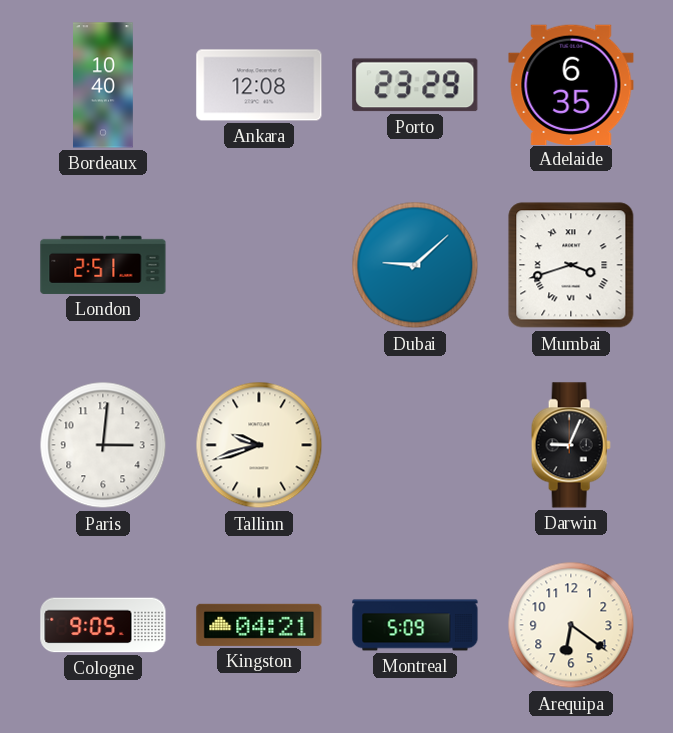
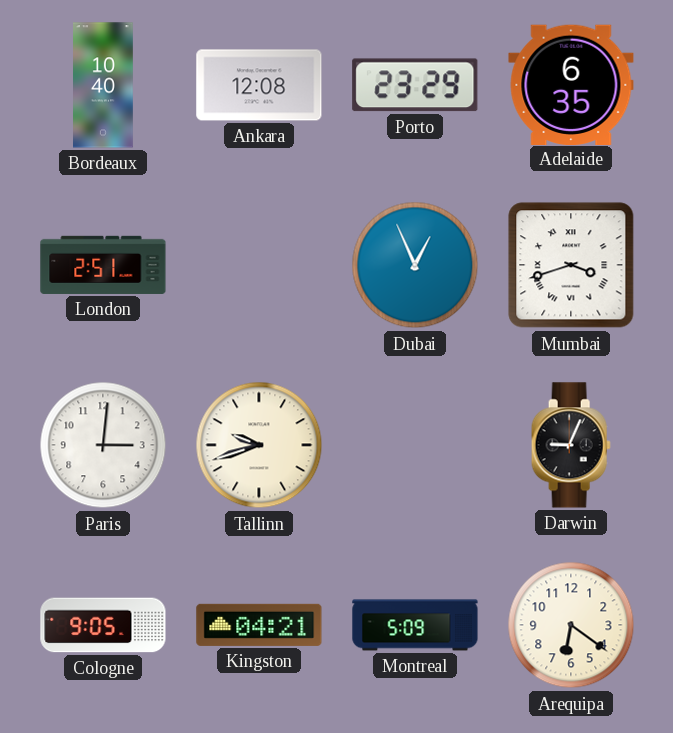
Dubai: 9:08 -> 12:56 (415, 265)
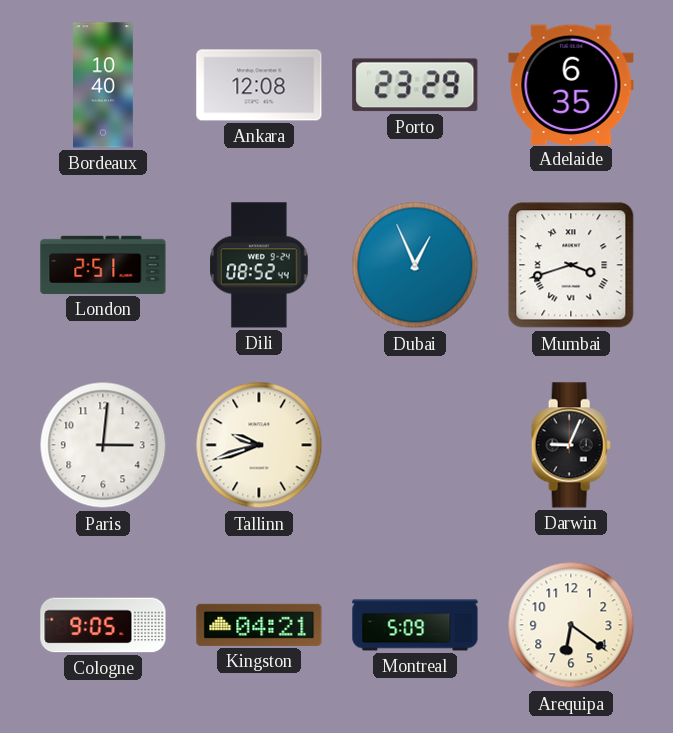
Dili: none -> 08:52 (259, 265)
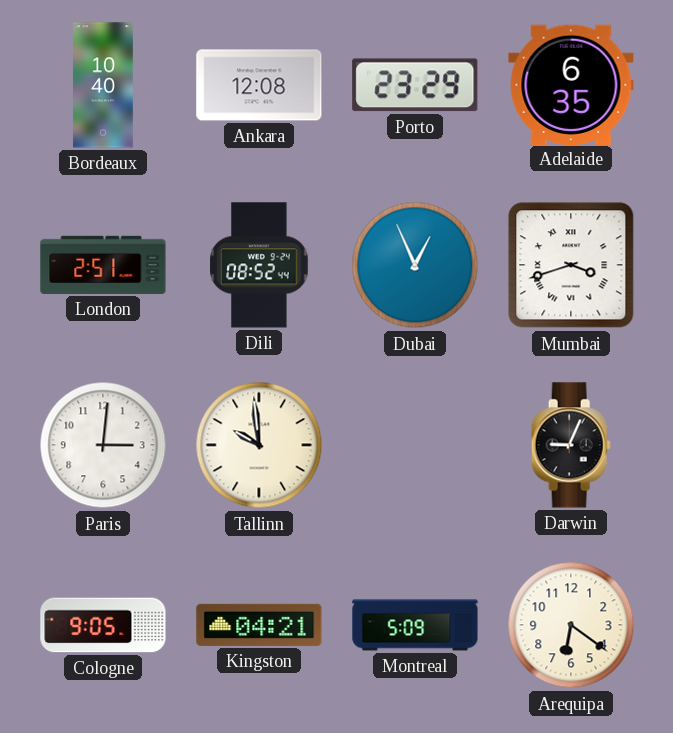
Tallinn: 9:42 -> 9:59 (259, 445)
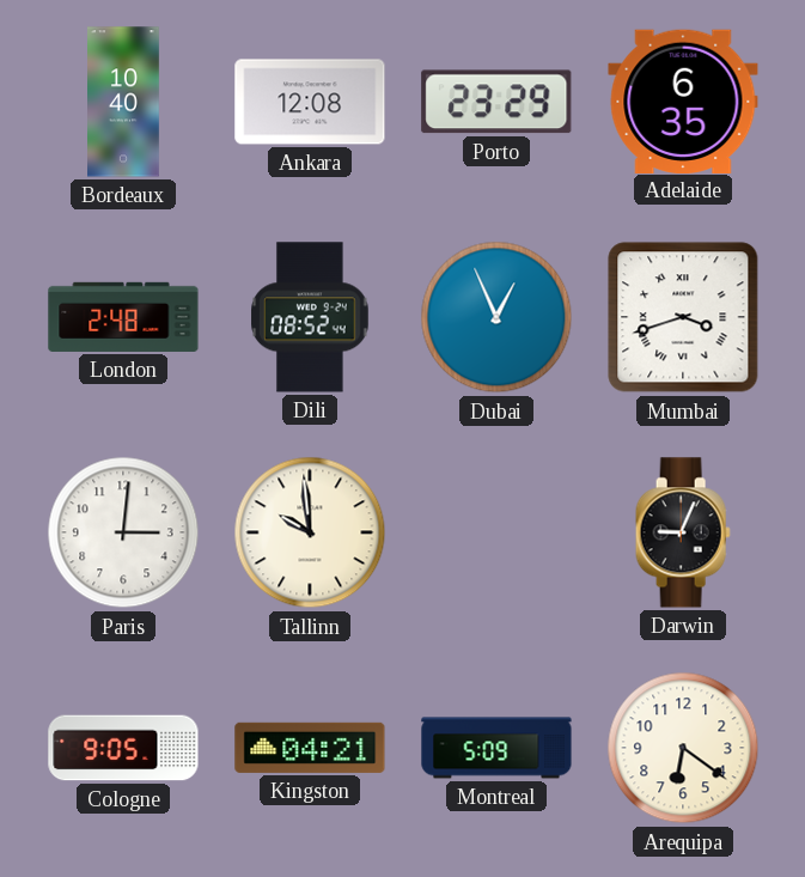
London: 2:51 -> 2:48 (123, 317)
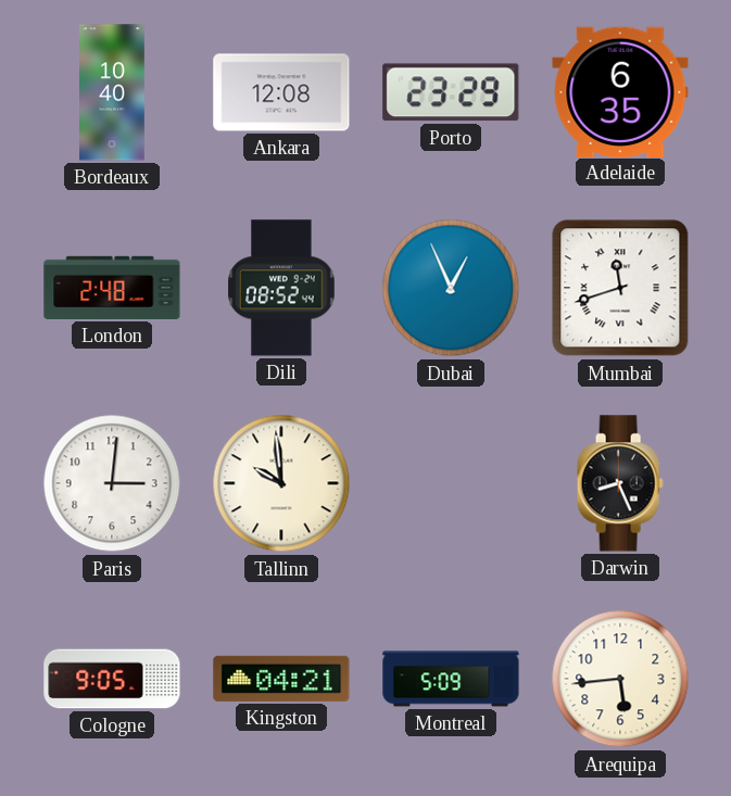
Mumbai: 3:42 -> 11:42 (620, 288)
Darwin: 9:04 -> 8:26 (620, 483)
Arequipa: 6:21 -> 5:44 (620, 679)
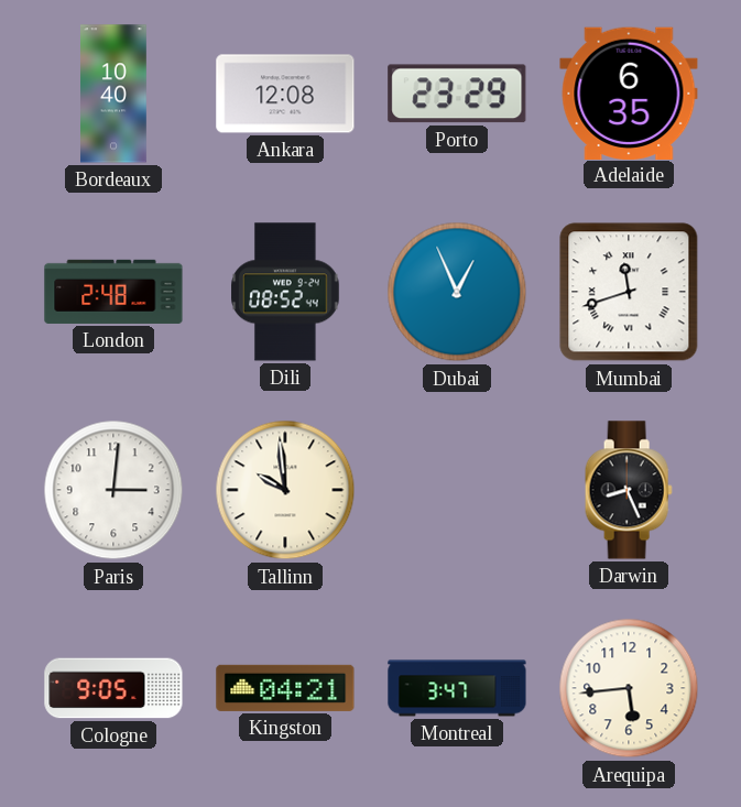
Montreal: 5:09 -> 3:47 (457, 688)
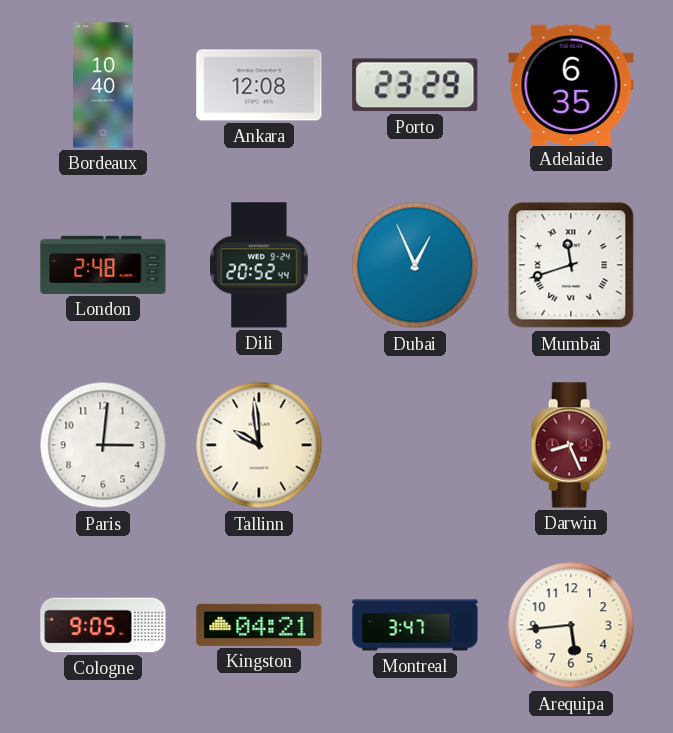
Dili: 08:52 -> 20:52 (259, 265)
Darwin dial: black -> burgundy (571, 445)
